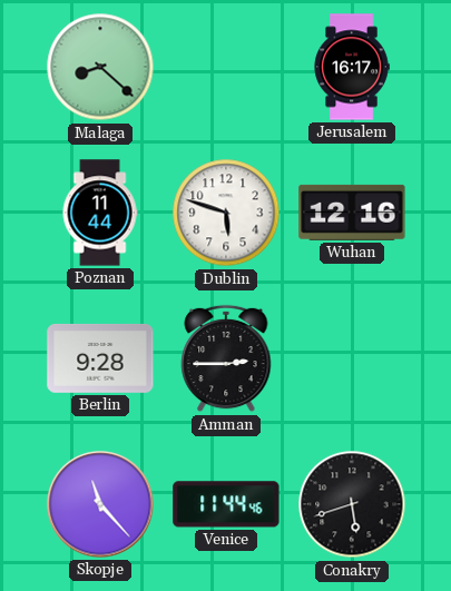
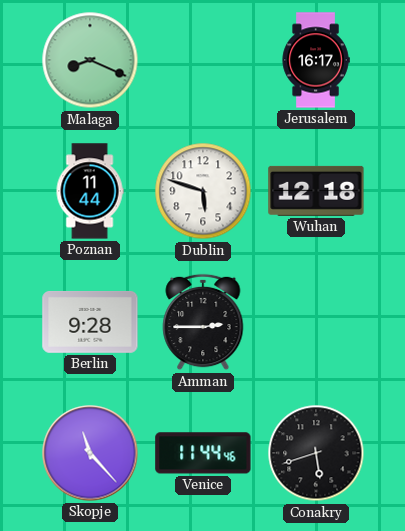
Malaga: 8:22 -> 8:19 (90, 60)
Wuhan: 12:16 -> 12:18 (316, 191)
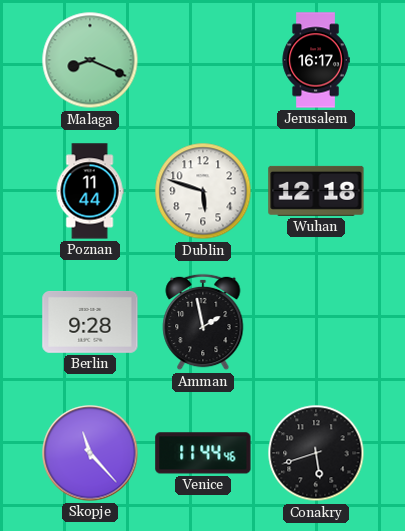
Amman: 2:45 -> 1:58 (203, 322)
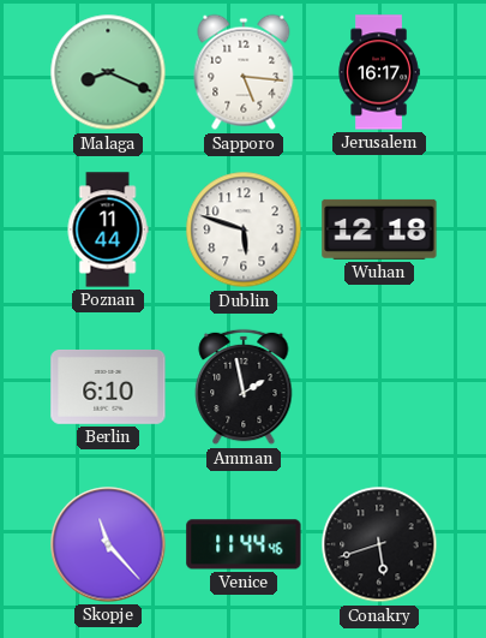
Sapporo: none -> 5:16 (244, 72)
Berlin: 9:28 -> 6:10 (108, 387)
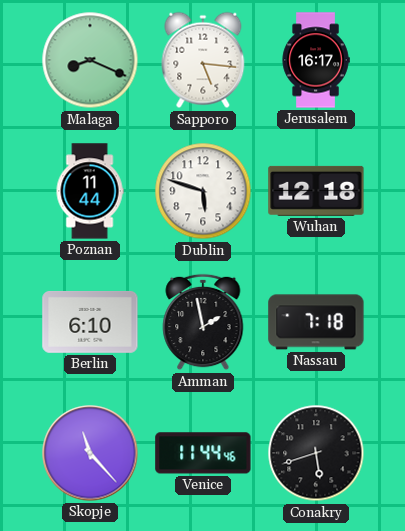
Nassau: none -> 7:18 (316, 322)
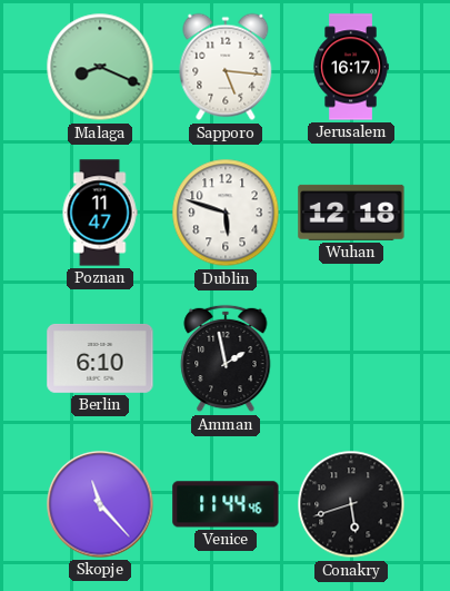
Poznan: 11:44 -> 11:47 (100, 213)
Nassau: 7:18 -> none (316, 322)
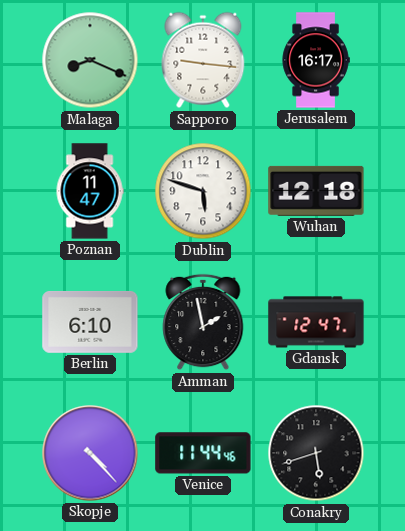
Sapporo: 5:16 -> 9:16 (203, 60)
Gdansk: none -> 12:47 (316, 322)
Skopje: 11:23 -> 4:23 (90, 453)
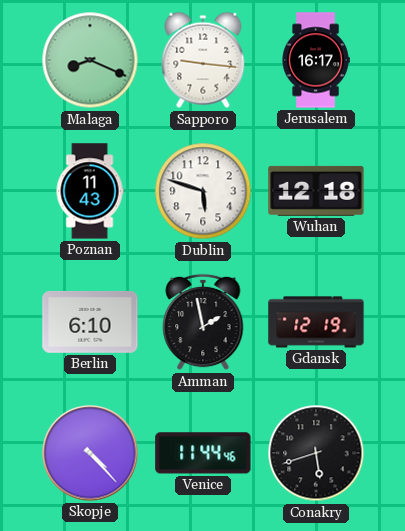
Poznan: 11:47 -> 11:43 (90, 191)
Gdansk: 12:47 -> 12:19 (316, 322)
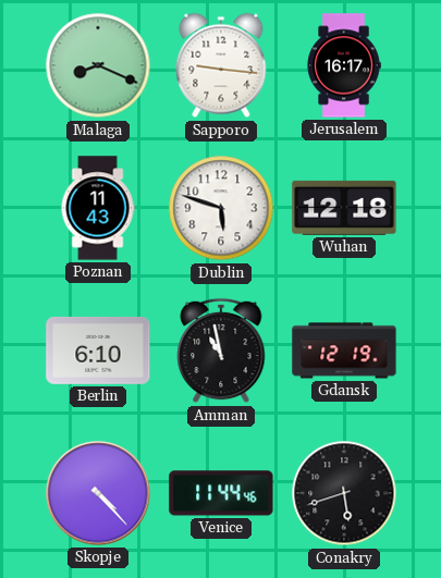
Amman: 1:58 -> 10:58 (221, 351)
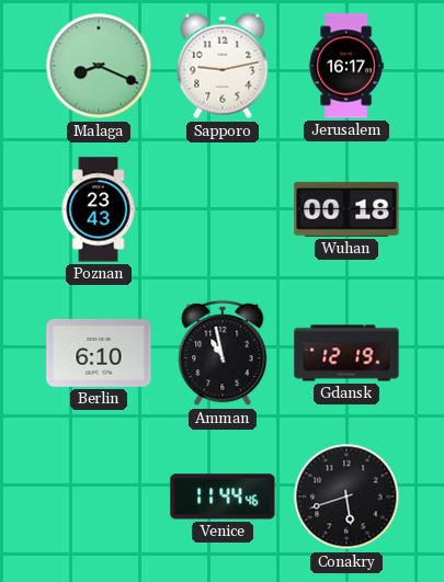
Sapporo: 9:16 -> 9:13 (223, 66)
Poznan: 11:43 -> 23:43 (99, 209)
Dublin: 5:48 -> none (221, 208)
Wuhan: 12:18 -> 00:18 (346, 209)
Skopje: 4:23 -> none (98, 493)
